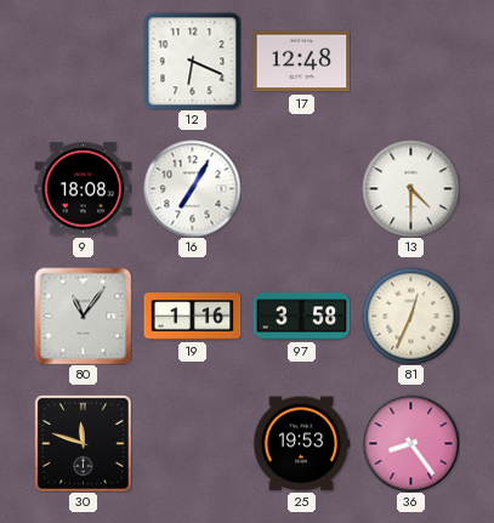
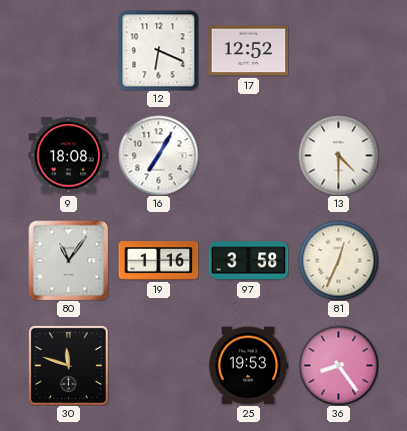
17: 12:48 -> 12:52 (248, 51)
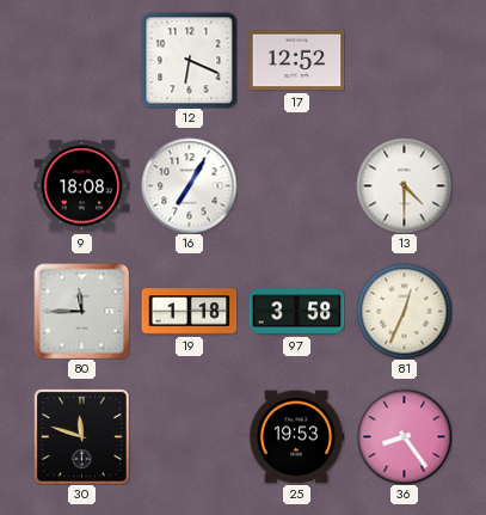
80: 11:06 -> 11:45 (81, 311)
19: 1:16 -> 1:18 (189, 312)
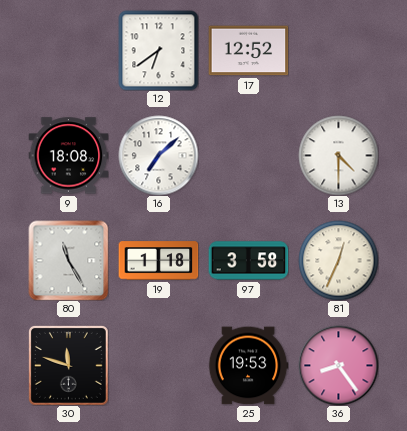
12: 6:19 -> 6:39 (158, 50)
16: 7:05 -> 7:08 (158, 155)
80: 11:45 -> 11:25 (68, 260)
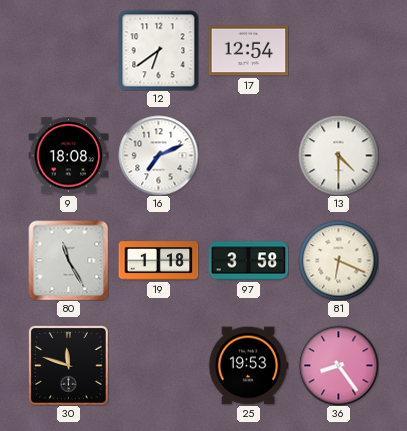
17: 12:52 -> 12:54 (248, 51)
16: 7:08 -> 7:11 (158, 155)
81: 12:34 -> 6:19 (338, 260)
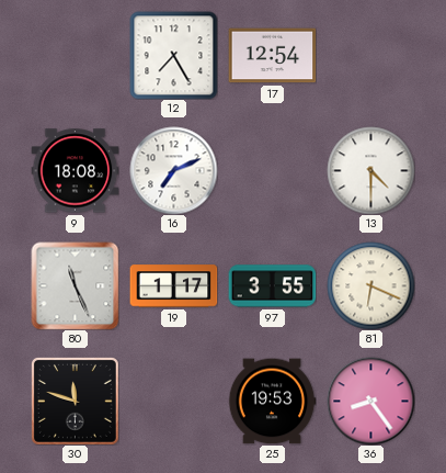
12: 6:39 -> 7:25 (173, 55)
80: 11:25 -> 11:26 (75, 285)
19: 1:18 -> 1:17 (173, 286)
97: 3:58 -> 3:55 (272, 286)
